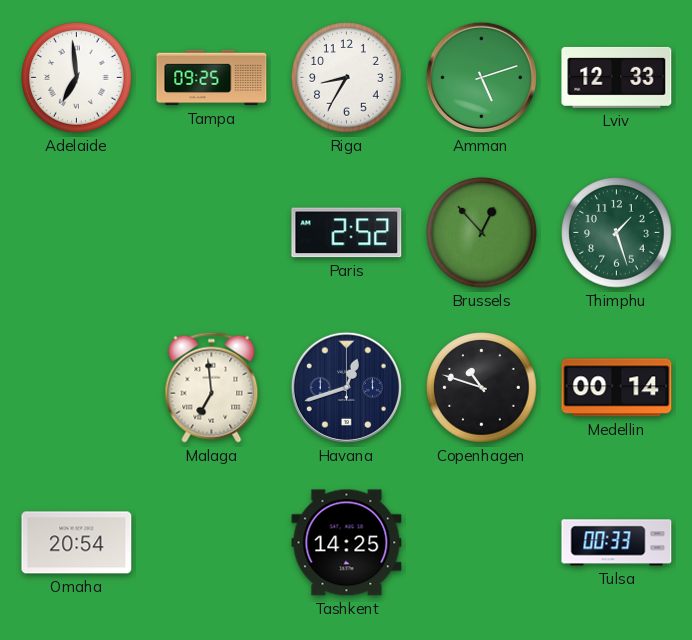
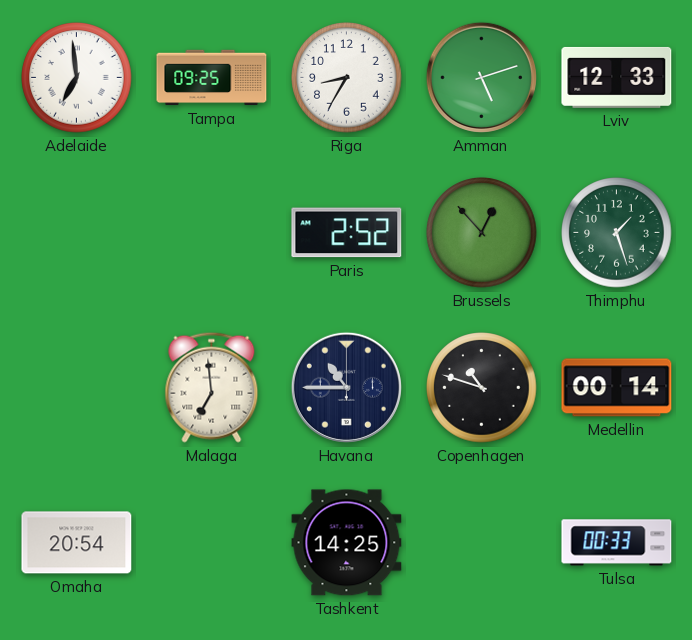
Havana: 12:42 -> 10:45 (346, 387)
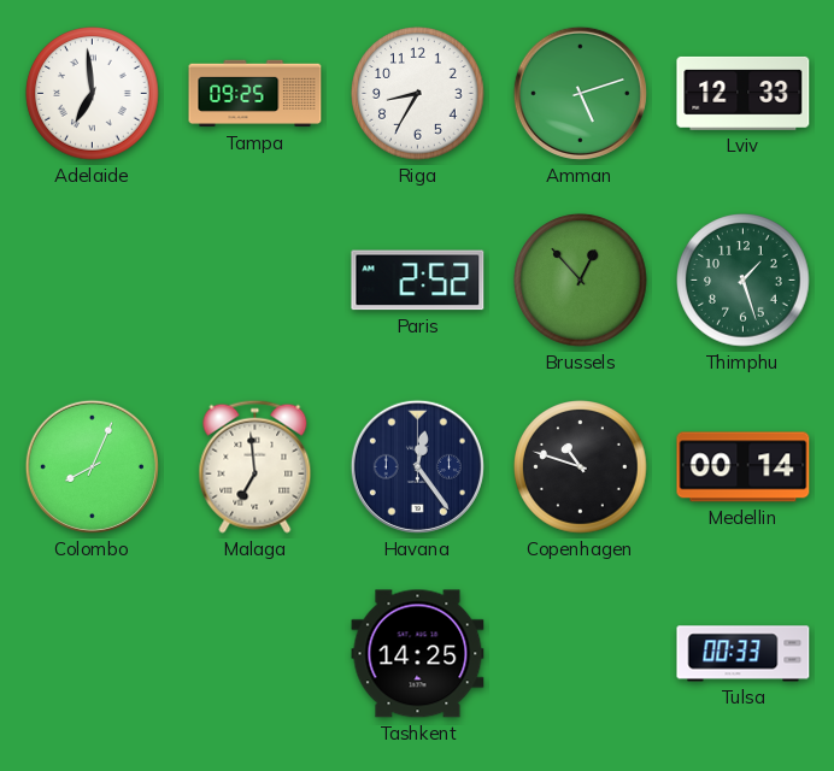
Colombo: none -> 8:04 (92, 466)
Havana: 10:45 -> 12:24 (417, 466)
Omaha: 20:54 -> none (77, 543)
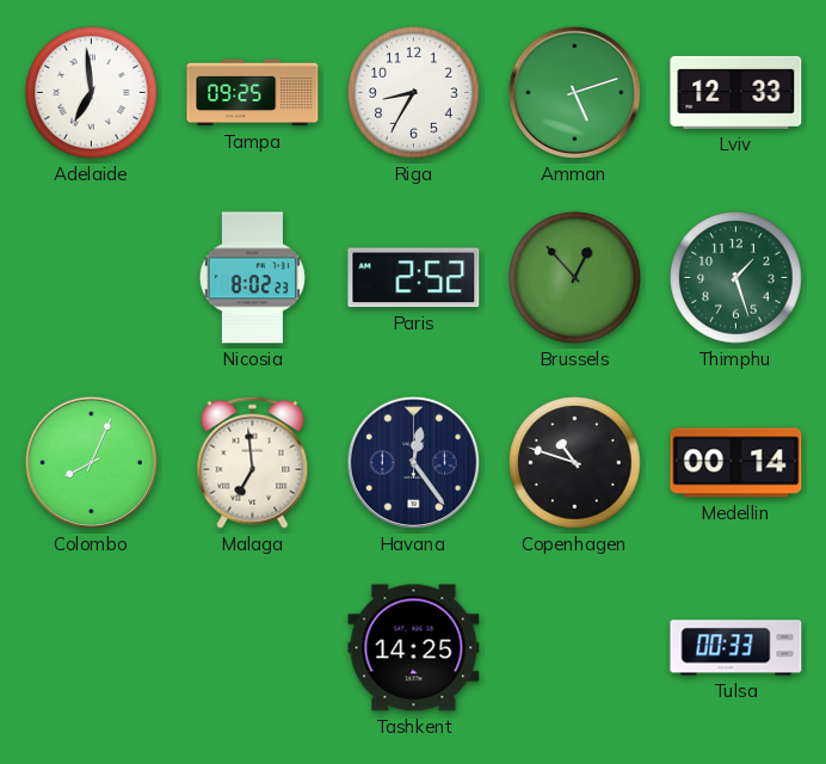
Nicosia: none -> 8:02 (252, 278)
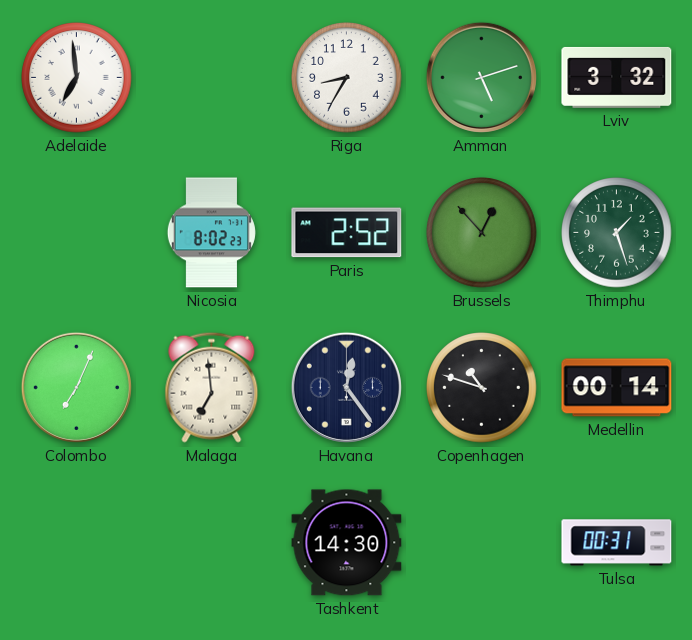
Tampa: 09:25 -> none (253, 93)
Lviv: 12:33 -> 3:32 (617, 77)
Colombo: 8:04 -> 7:04 (76, 387)
Tashkent: 14:25 -> 14:30 (347, 543)
Tulsa: 00:33 -> 00:31 (617, 543)
